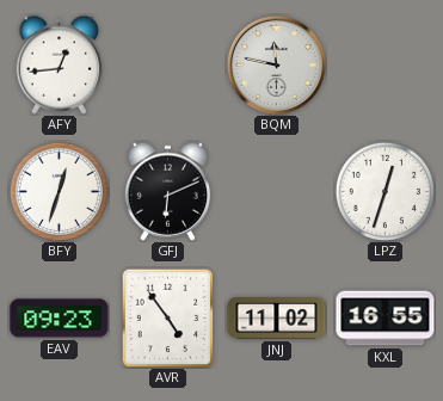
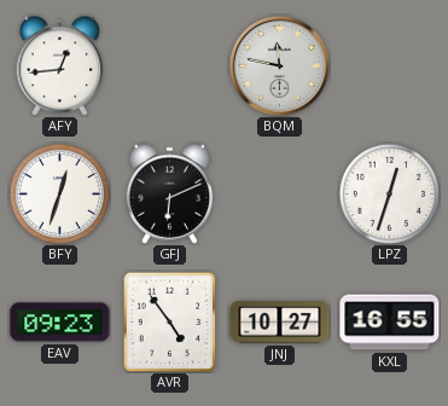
JNJ: 11:02 -> 10:27 (280, 321)
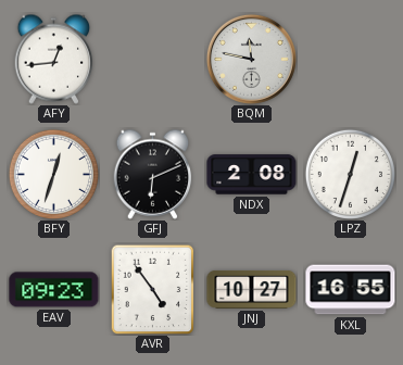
NDX: none -> 2:08 (252, 175)
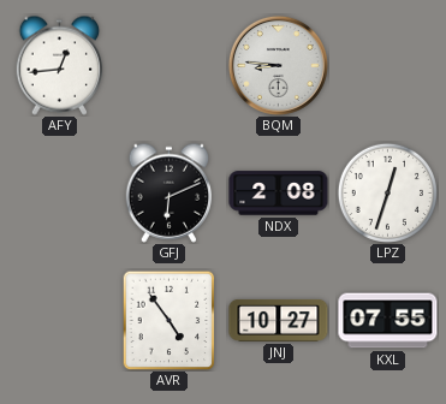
BQM: 11:47 -> 8:46 (278, 65)
BFY: 12:33 -> none (53, 174)
EAV: 09:23 -> none (54, 290)
KXL: 16:55 -> 07:55 (388, 321)
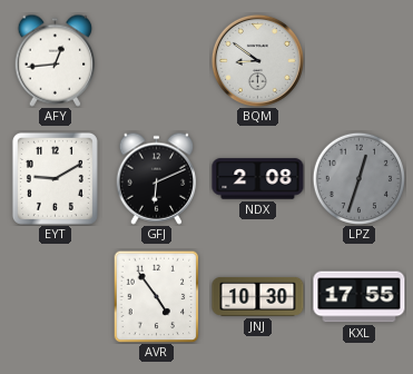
BQM: 8:46 -> 8:51 (257, 60)
EYT: none -> 9:10 (55, 178)
LPZ dial: white -> grey (358, 178)
JNJ: 10:27 -> 10:30 (258, 296)
KXL: 07:55 -> 17:55 (360, 297)
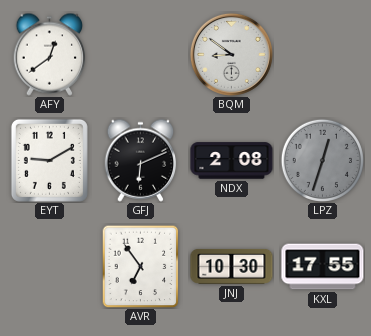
AFY: 12:44 -> 12:39 (50, 54)
AVR: 4:54 -> 6:54 (141, 266)
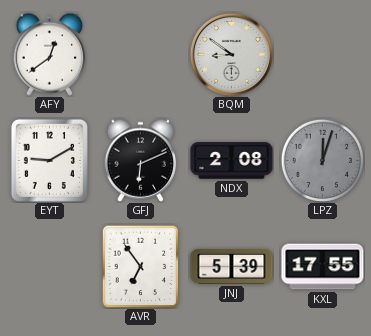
LPZ: 12:33 -> 12:03 (322, 160)
JNJ: 10:30 -> 5:39 (232, 266)
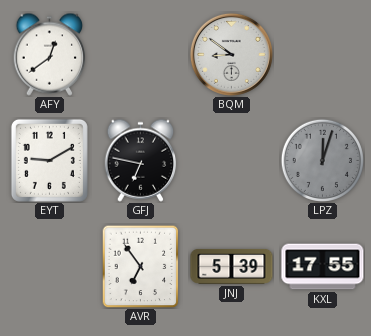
GFJ: 6:11 -> 6:47 (141, 160)
NDX: 2:08 -> none (232, 161)
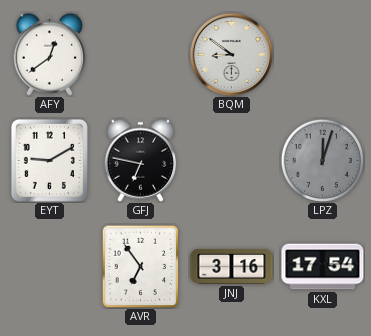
JNJ: 5:39 -> 3:16 (232, 266)
KXL: 17:55 -> 17:54 (323, 267)
